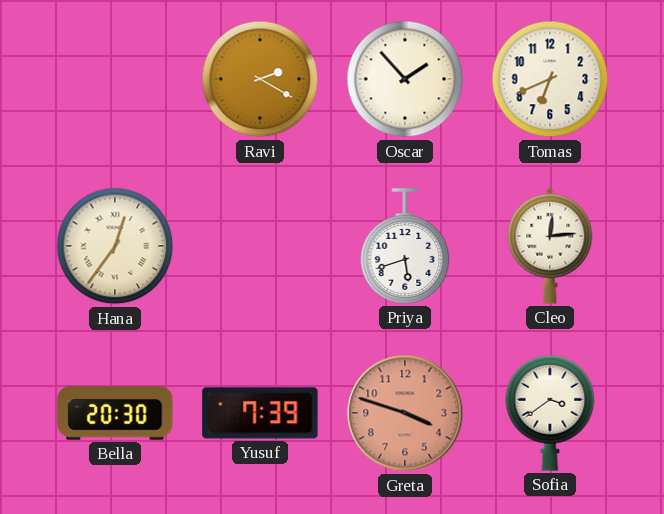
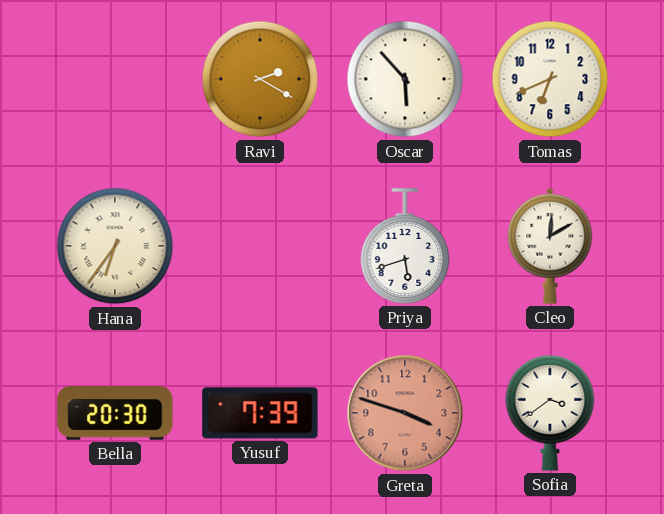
Oscar: 1:53 -> 5:53 (405, 79)
Hana: 12:36 -> 6:36 (115, 246)
Cleo: 12:14 -> 12:10 (550, 246)
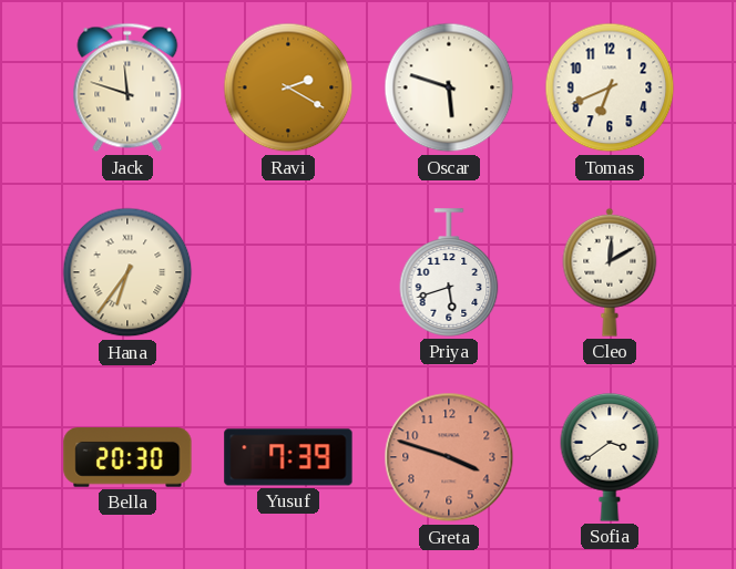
Jack: none -> 11:48 (127, 87)
Oscar: 5:53 -> 5:48 (449, 87)
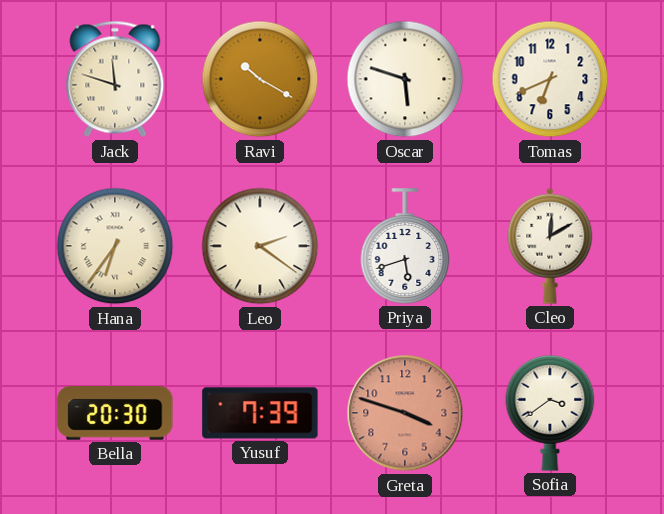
Ravi: 2:20 -> 10:20 (260, 79)
Leo: none -> 2:21 (260, 246)
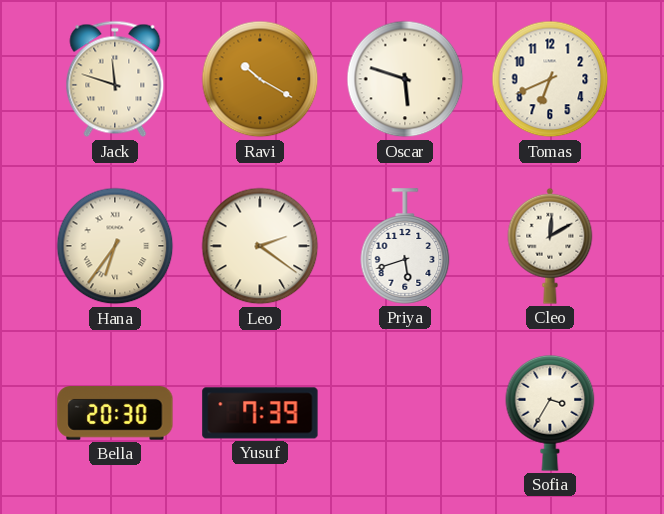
Greta: 3:48 -> none (405, 413)
Sofia: 3:39 -> 3:35 (550, 413)
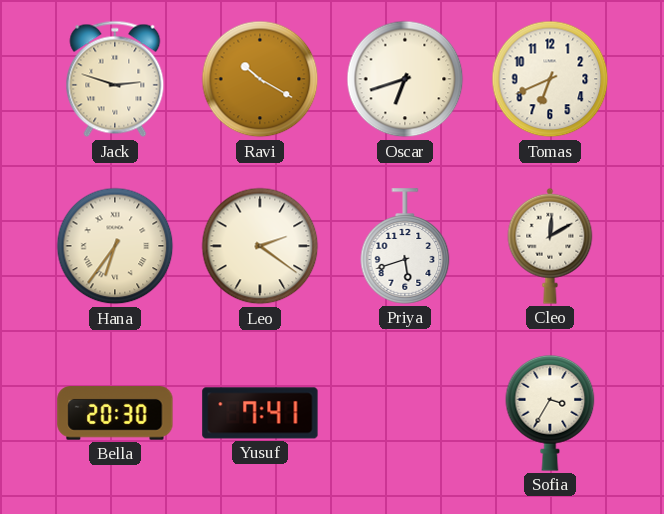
Jack: 11:48 -> 2:48 (115, 79)
Oscar: 5:48 -> 6:42 (405, 79)
Yusuf: 7:39 -> 7:41 (260, 413)
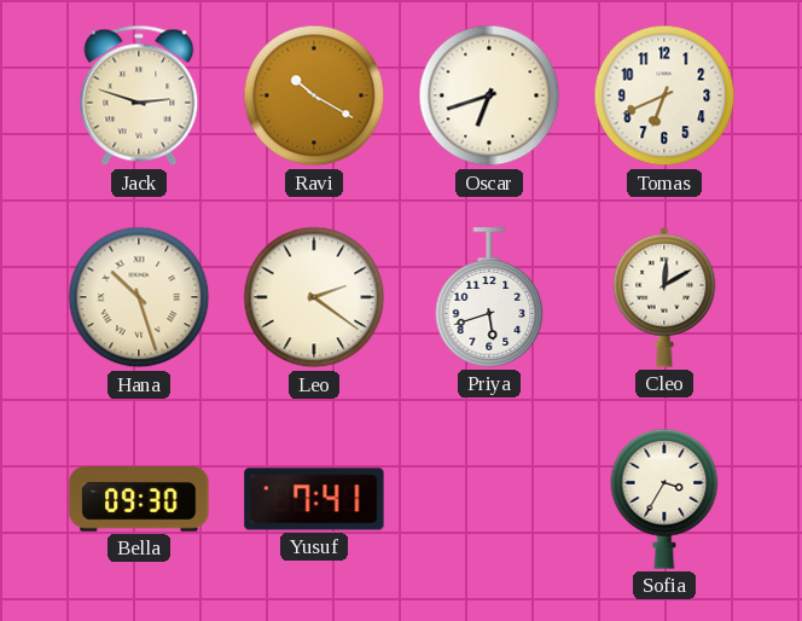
Hana: 6:36 -> 10:27 (139, 297)
Bella: 20:30 -> 09:30 (139, 499)
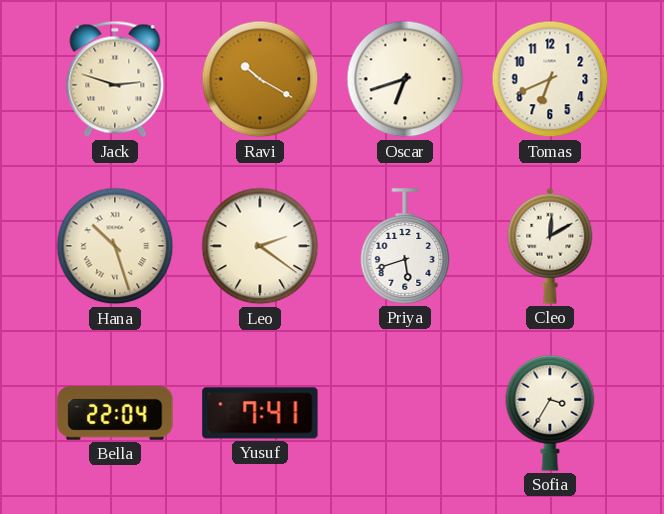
Bella: 09:30 -> 22:04 (115, 413)
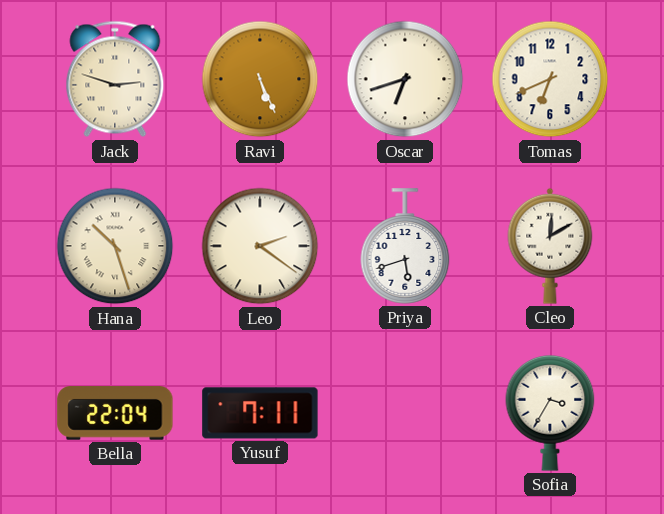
Ravi: 10:20 -> 5:26 (260, 79)
Yusuf: 7:41 -> 7:11 (260, 413)
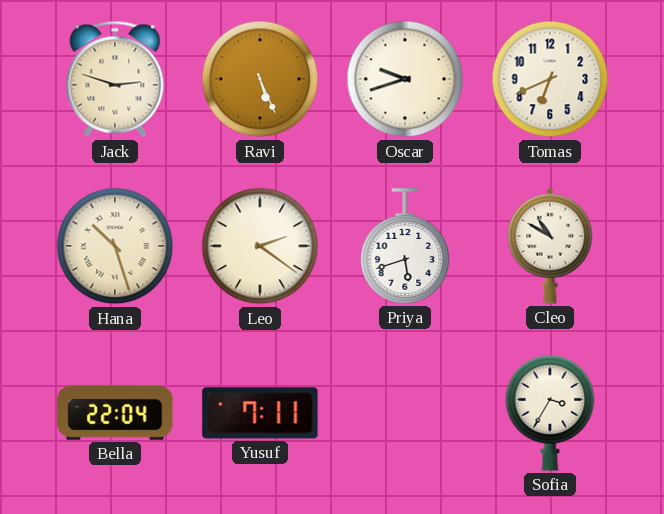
Oscar: 6:42 -> 9:42 (405, 79)
Cleo: 12:10 -> 10:50 (550, 246)
